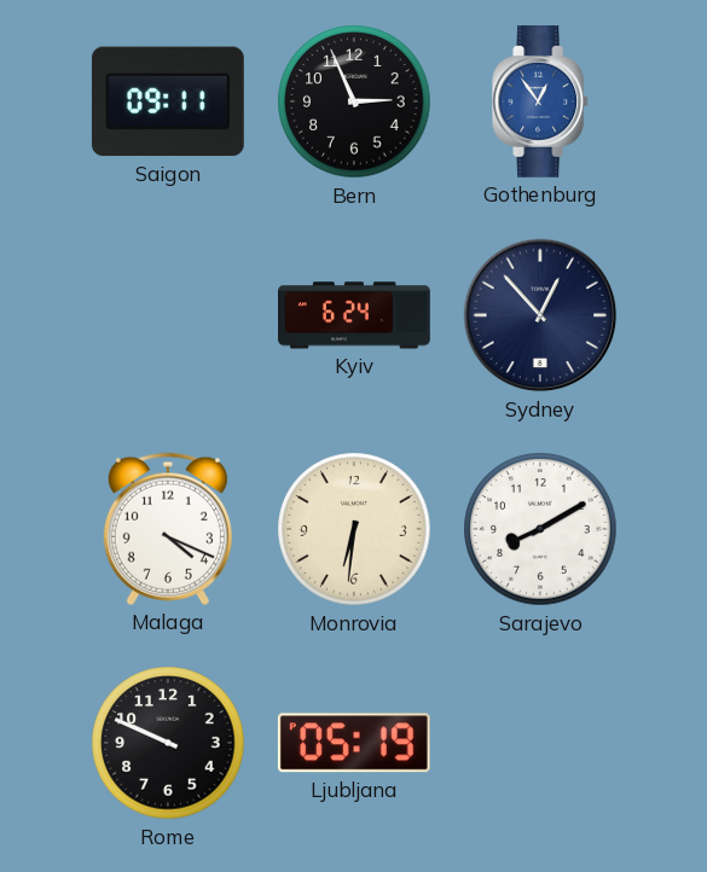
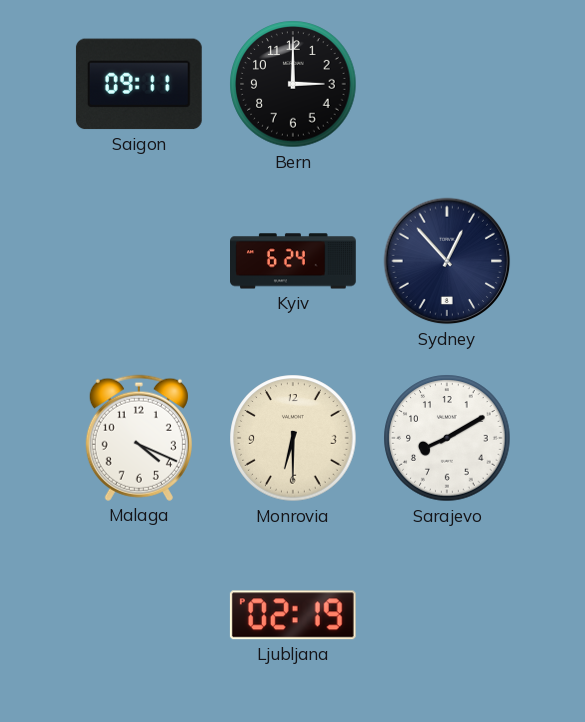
Bern: 2:56 -> 3:00 (293, 84)
Gothenburg: 12:54 -> none (541, 103)
Monrovia: 6:31 -> 6:30 (293, 438)
Rome: 9:49 -> none (168, 743)
Ljubljana: 05:19 -> 02:19 (293, 615)
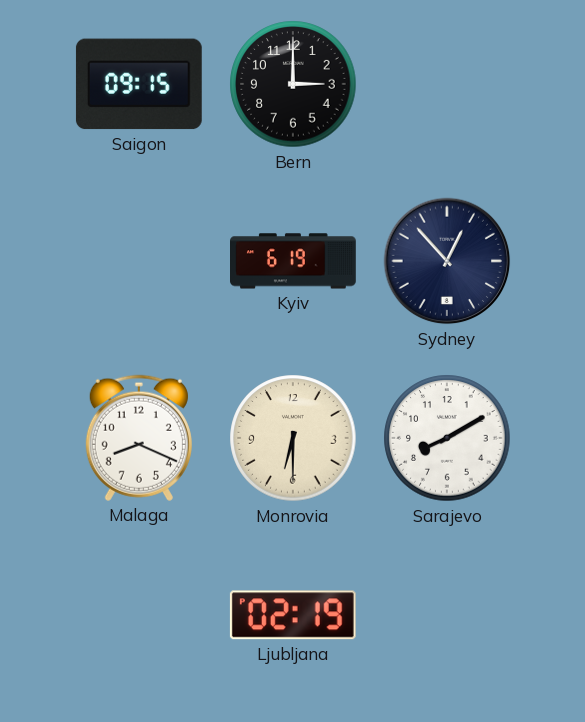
Saigon: 09:11 -> 09:15 (139, 84)
Kyiv: 6:24 -> 6:19 (293, 261)
Malaga: 4:19 -> 8:19 (139, 438)
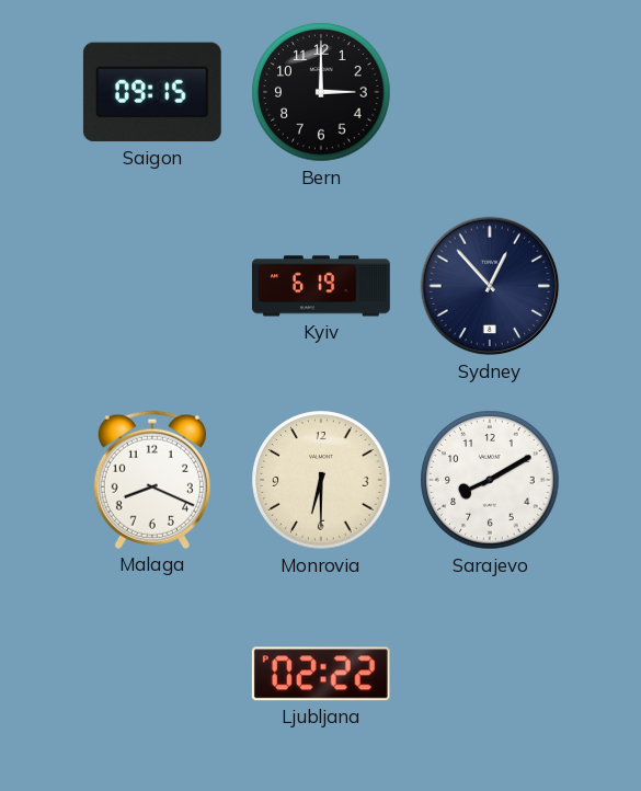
Ljubljana: 02:19 -> 02:22 (321, 674)
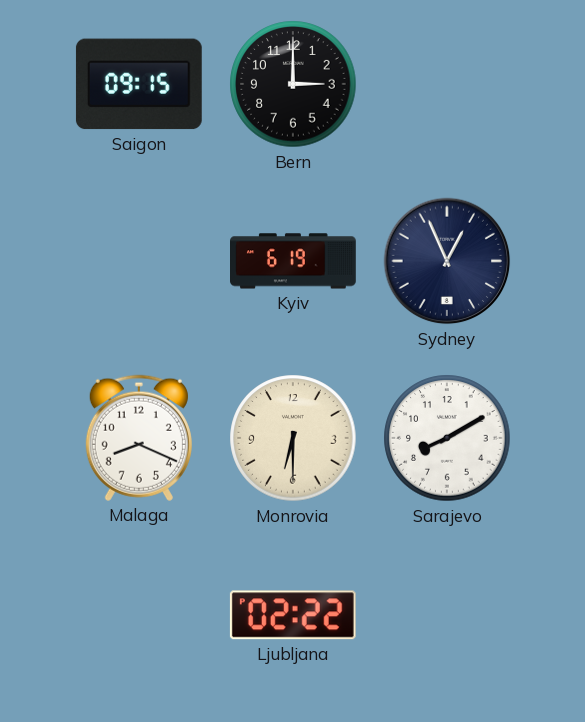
Sydney: 12:53 -> 12:56 (447, 261)
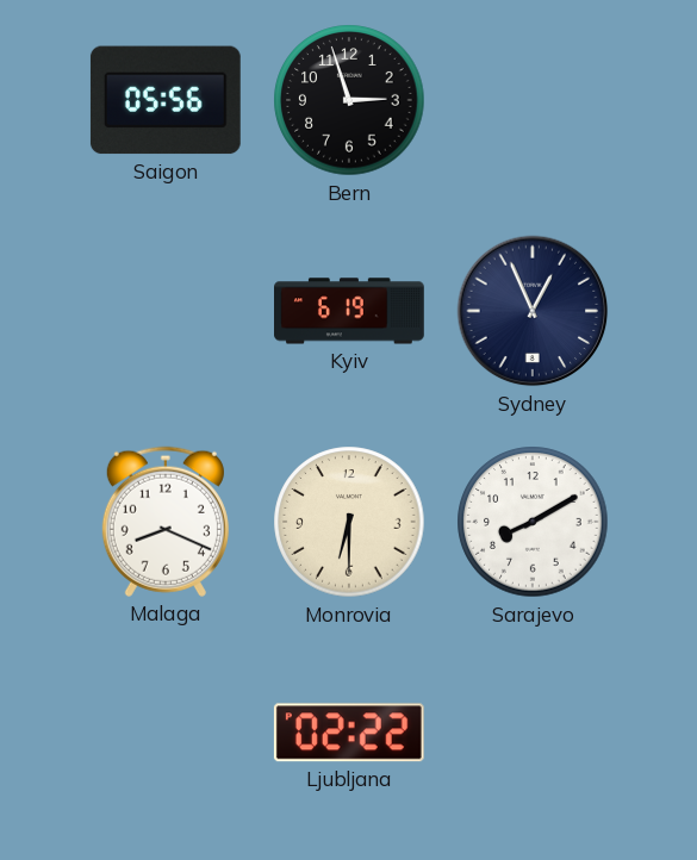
Saigon: 09:15 -> 05:56 (166, 100)
Bern: 3:00 -> 2:57 (349, 100)
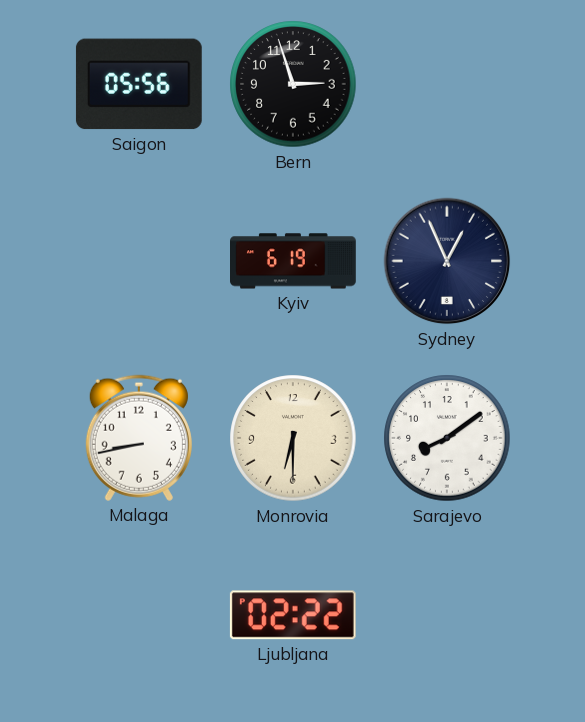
Malaga: 8:19 -> 8:43 (139, 438)
Sarajevo: 8:10 -> 8:09 (447, 438)
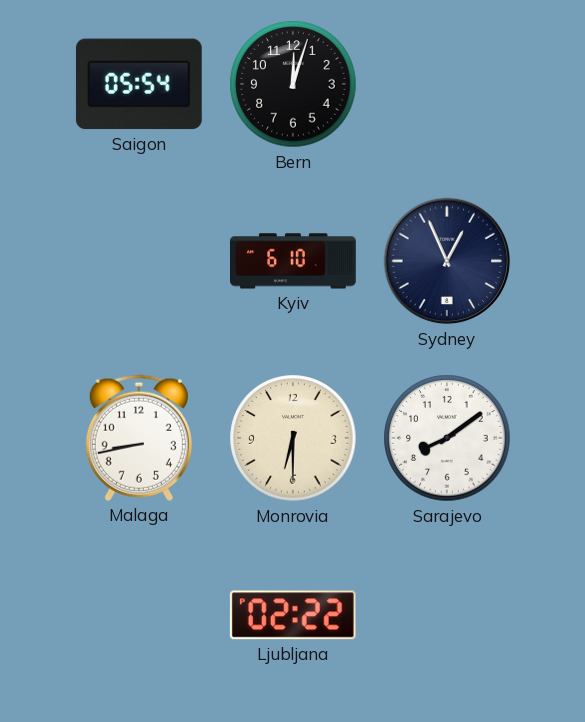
Saigon: 05:56 -> 05:54 (139, 84)
Bern: 2:57 -> 12:03 (293, 84)
Kyiv: 6:19 -> 6:10 (293, 261)
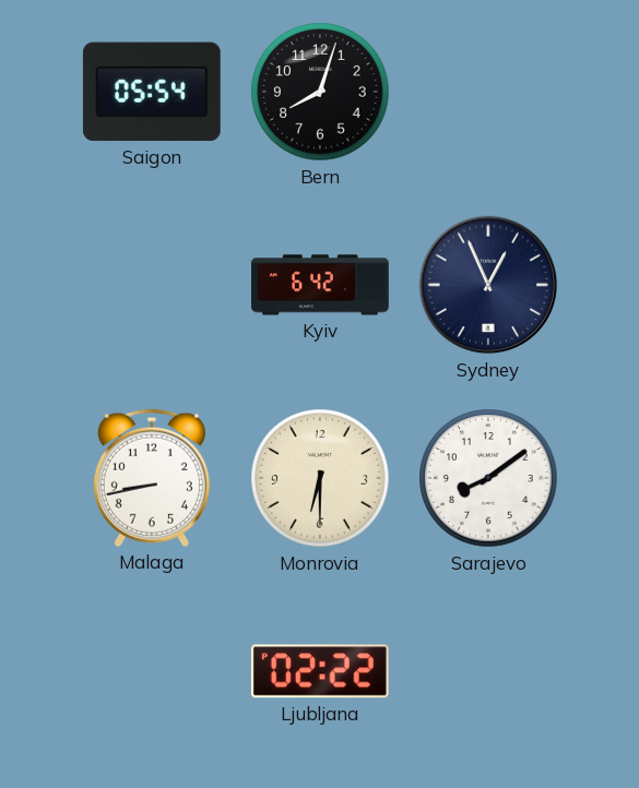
Bern: 12:03 -> 8:03 (320, 92)
Kyiv: 6:10 -> 6:42 (320, 285)
